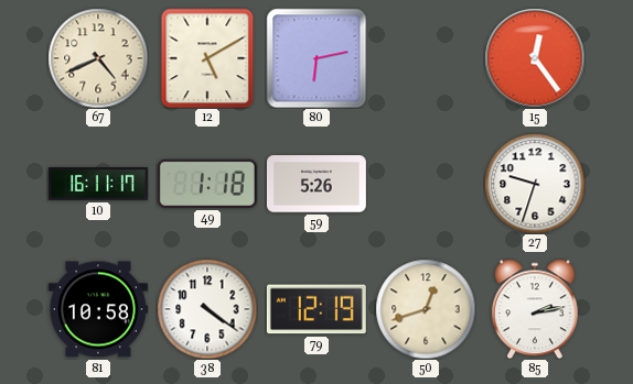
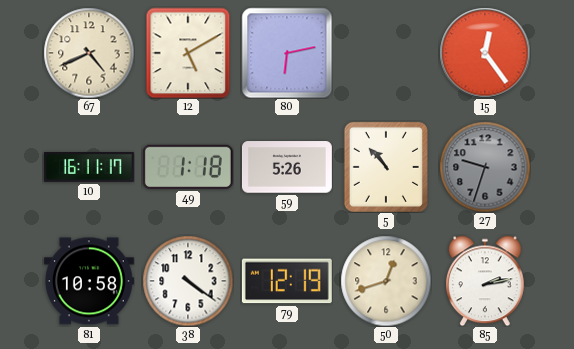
5: none -> 10:53 (386, 167)
27 dial: white -> grey (485, 167)
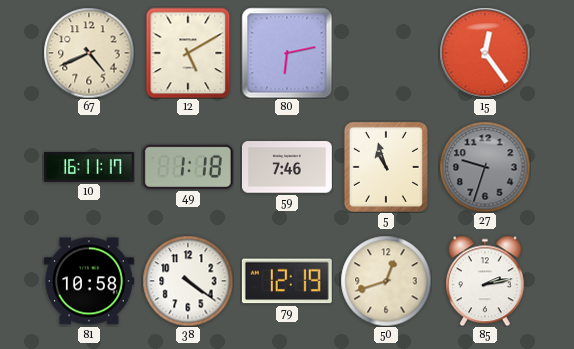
59: 5:26 -> 7:46 (287, 167)
5: 10:53 -> 10:57 (386, 167)
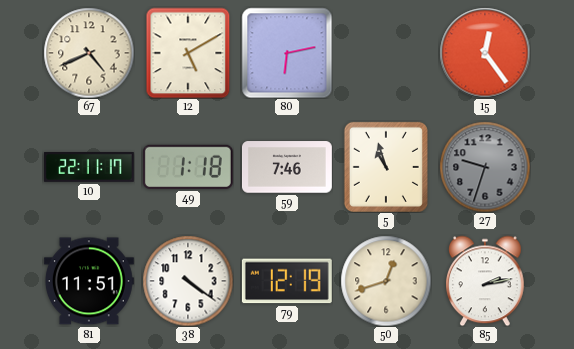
10: 16:11 -> 22:11 (89, 168)
81: 10:58 -> 11:51 (89, 281)
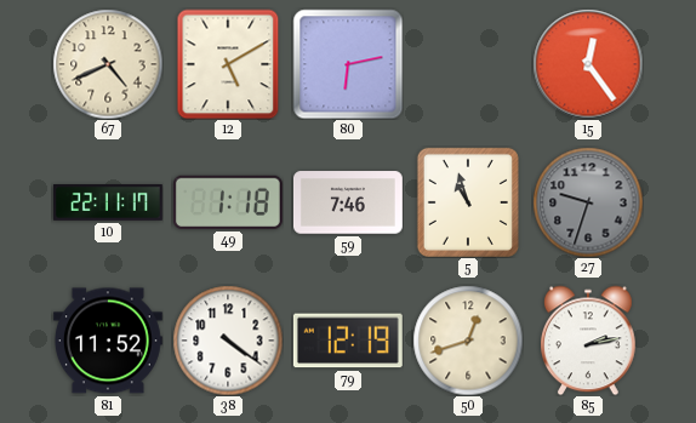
81: 11:51 -> 11:52 (108, 341)
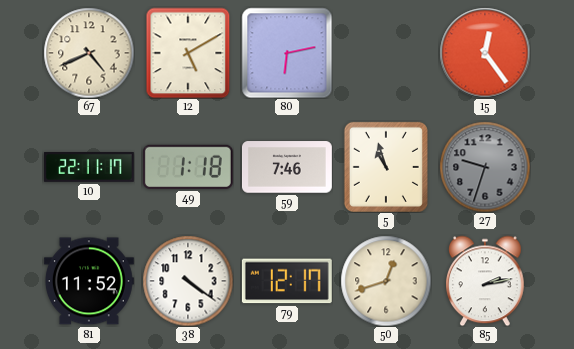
79: 12:19 -> 12:17 (287, 281)
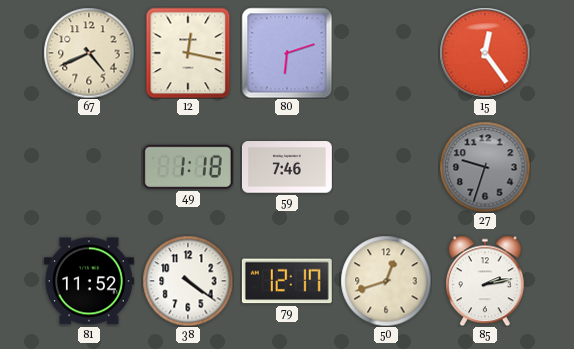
12: 5:10 -> 12:17 (188, 53)
80: 6:13 -> 6:12 (287, 53)
10: 22:11 -> none (89, 168)
5: 10:57 -> none (386, 167)
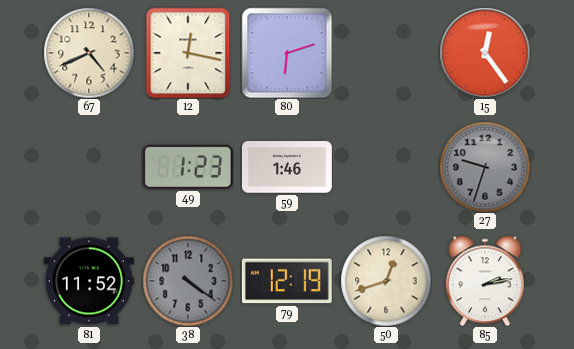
49: 1:18 -> 1:23 (188, 167)
59: 7:46 -> 1:46 (287, 167)
38 dial: white -> grey (188, 281)
79: 12:17 -> 12:19 (287, 281)
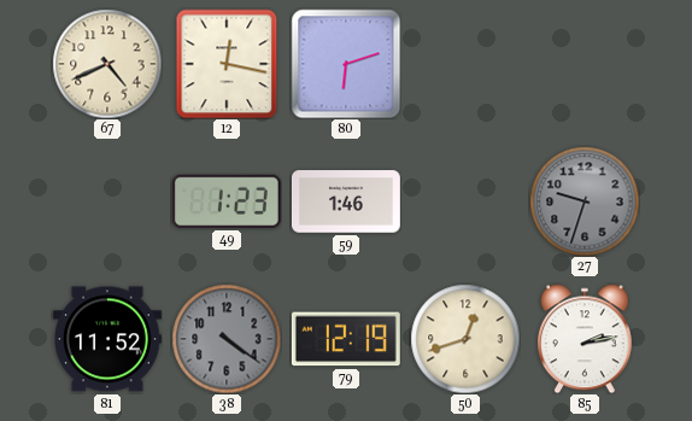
15: 12:24 -> none (485, 53)
